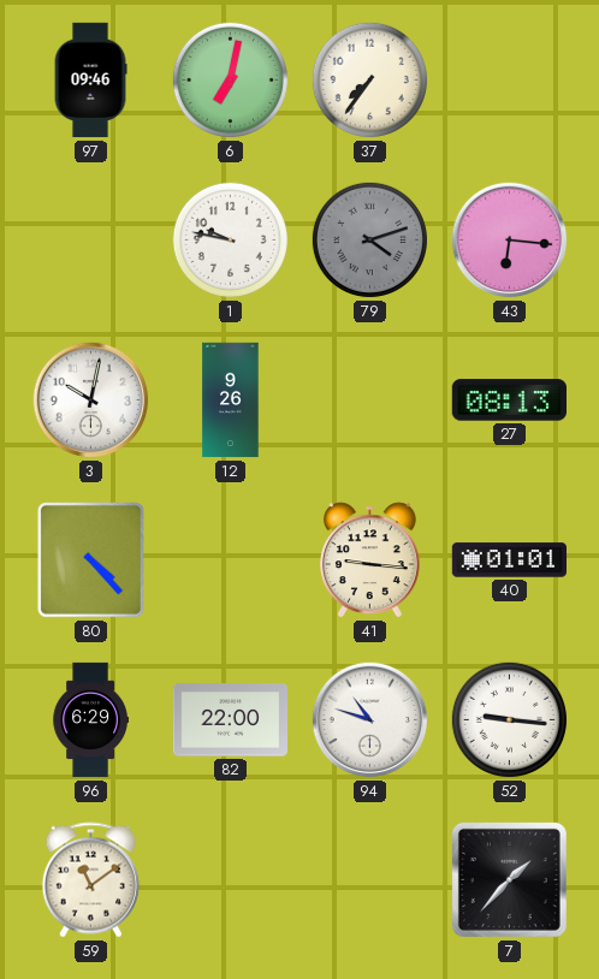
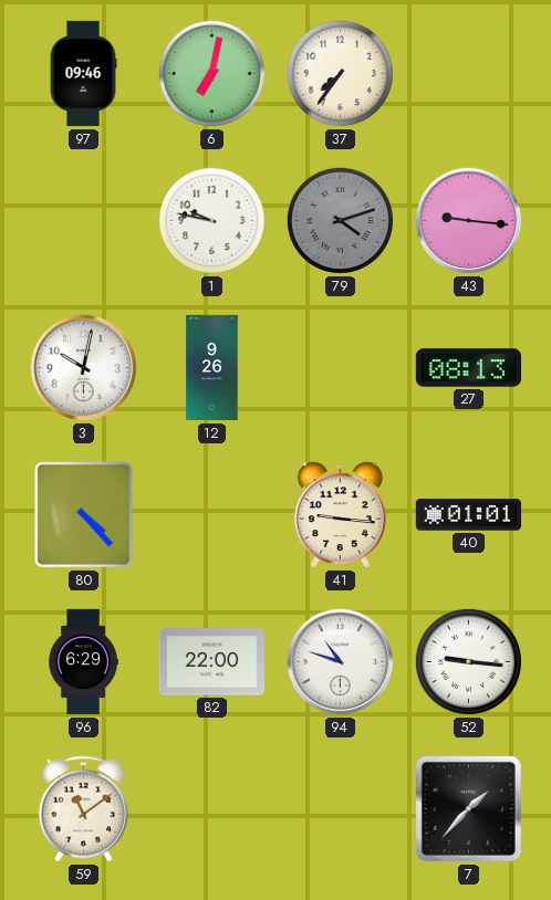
43: 6:16 -> 9:16 (469, 221)
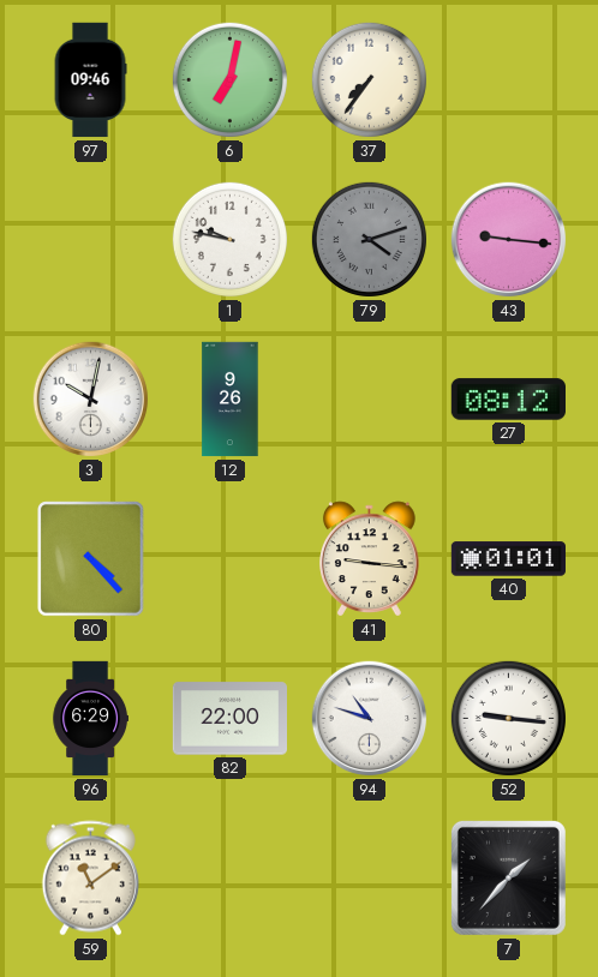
27: 08:13 -> 08:12 (508, 400)
